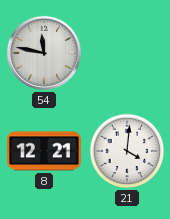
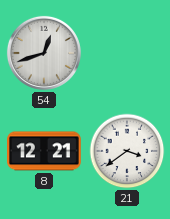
54: 11:47 -> 12:42 (44, 53)
21: 4:01 -> 3:39 (127, 151)
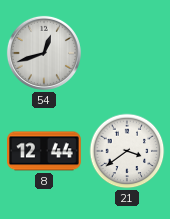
8: 12:21 -> 12:44 (45, 151)
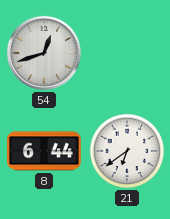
8: 12:44 -> 6:44 (45, 151)
21: 3:39 -> 6:39 (127, 151)
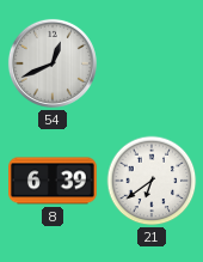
54: 12:42 -> 12:41 (53, 63)
8: 6:44 -> 6:39 (54, 181)
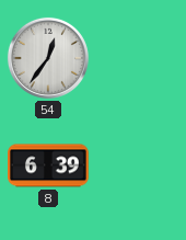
54: 12:41 -> 12:36 (48, 58)
21: 6:39 -> none (152, 181)
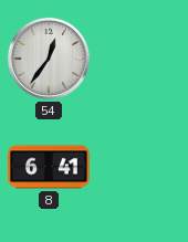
8: 6:39 -> 6:41 (50, 167)
